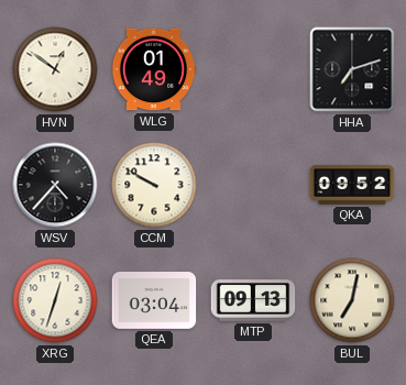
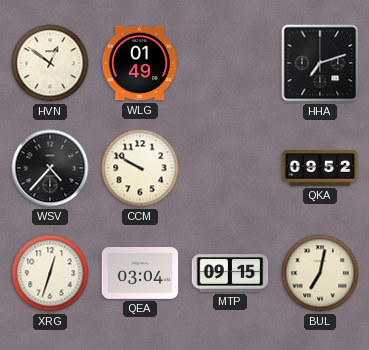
MTP: 09:13 -> 09:15 (230, 273)
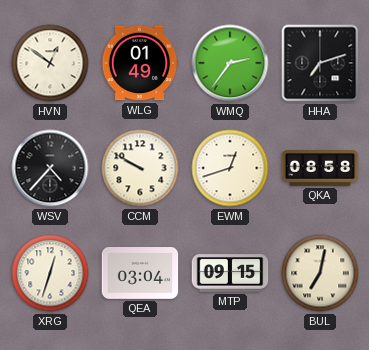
WMQ: none -> 2:36 (230, 63)
EWM: none -> 12:42 (230, 168)
QKA: 09:52 -> 08:58 (320, 168)
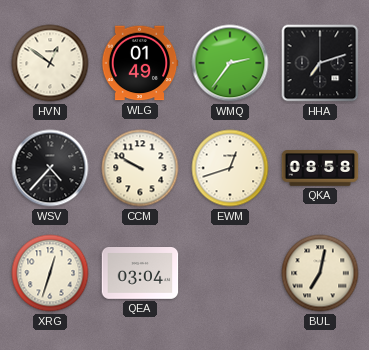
MTP: 09:15 -> none (230, 273)
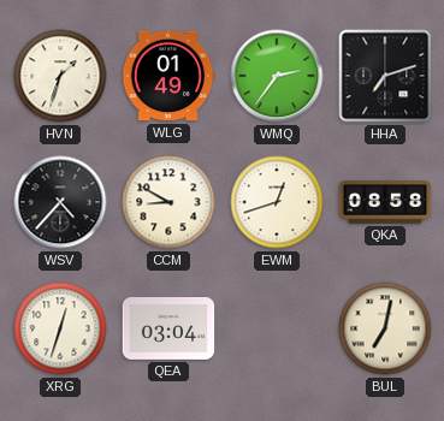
HVN: 12:51 -> 1:33 (60, 76)
CCM: 9:50 -> 8:50 (168, 202)
